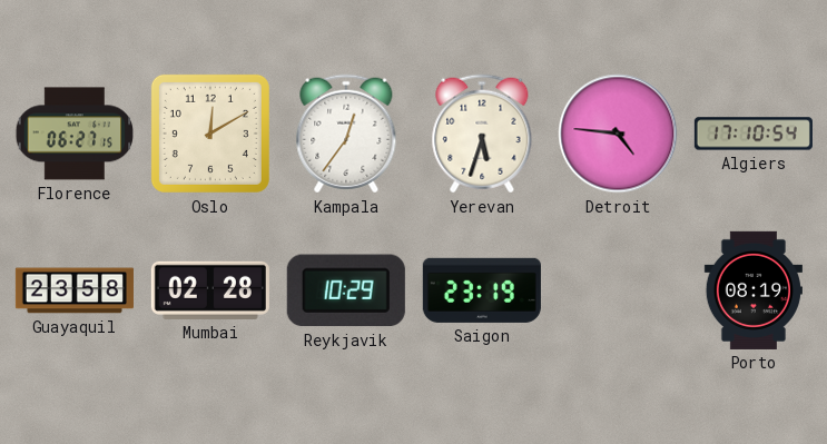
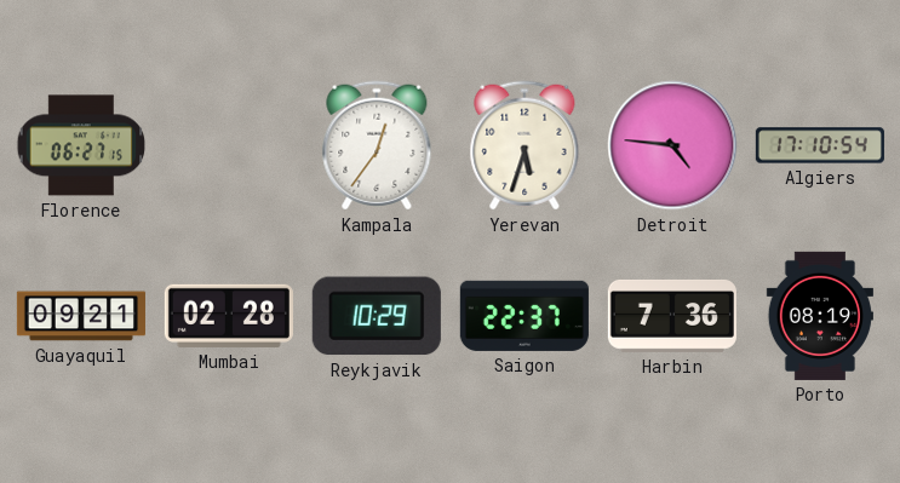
Oslo: 12:10 -> none (210, 134)
Guayaquil: 23:58 -> 09:21 (81, 316)
Saigon: 23:19 -> 22:37 (524, 316)
Harbin: none -> 7:36 (672, 316)
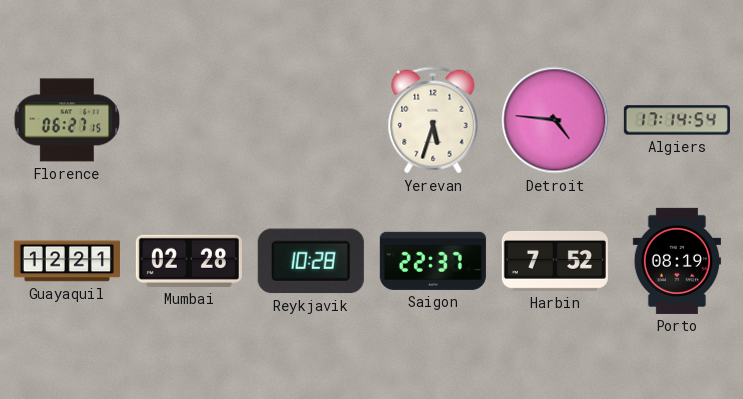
Kampala: 12:36 -> none (377, 145)
Algiers: 17:10 -> 17:14 (677, 120)
Guayaquil: 09:21 -> 12:21 (67, 261)
Reykjavik: 10:29 -> 10:28 (311, 261)
Harbin: 7:36 -> 7:52 (555, 261)
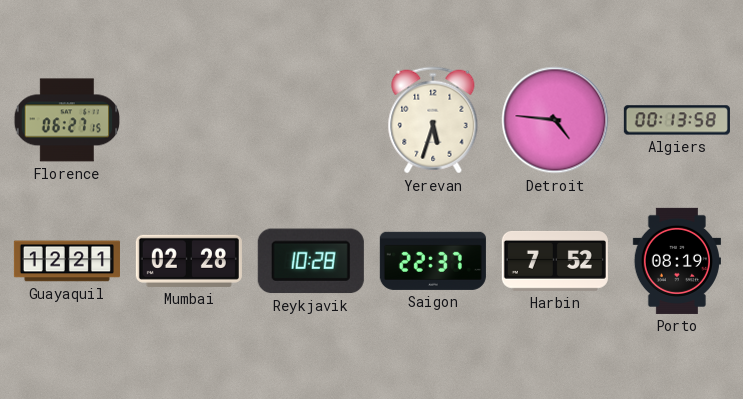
Algiers: 17:14 -> 00:13 (677, 120)
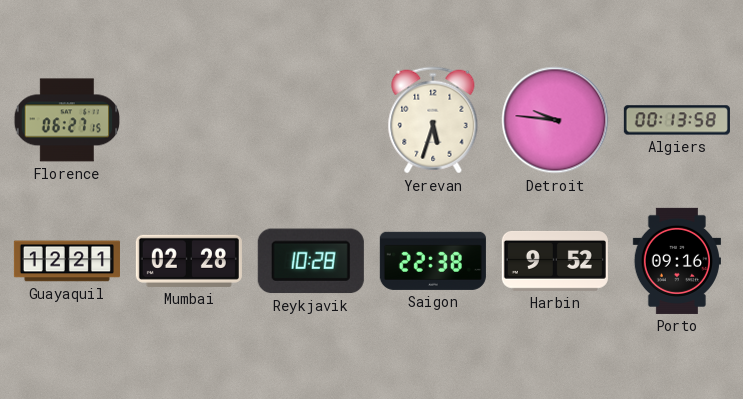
Detroit: 4:46 -> 9:46 (555, 120)
Saigon: 22:37 -> 22:38 (433, 261)
Harbin: 7:52 -> 9:52 (555, 261)
Porto: 08:19 -> 09:16 (677, 261)
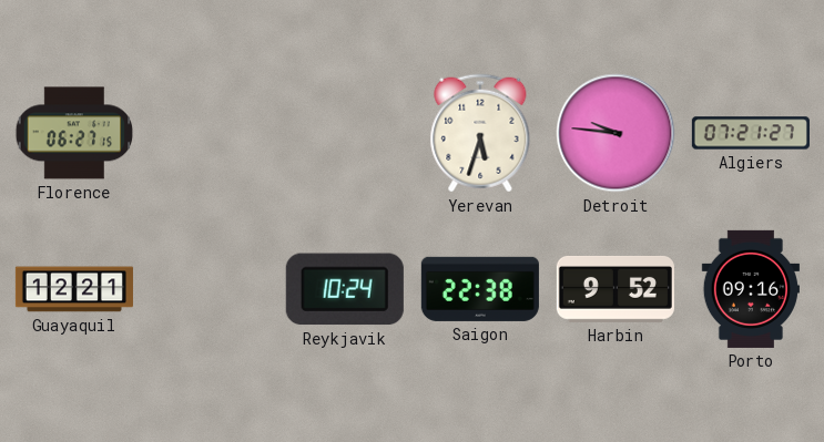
Algiers: 00:13 -> 07:21 (751, 133)
Mumbai: 02:28 -> none (189, 261)
Reykjavik: 10:28 -> 10:24 (345, 289)
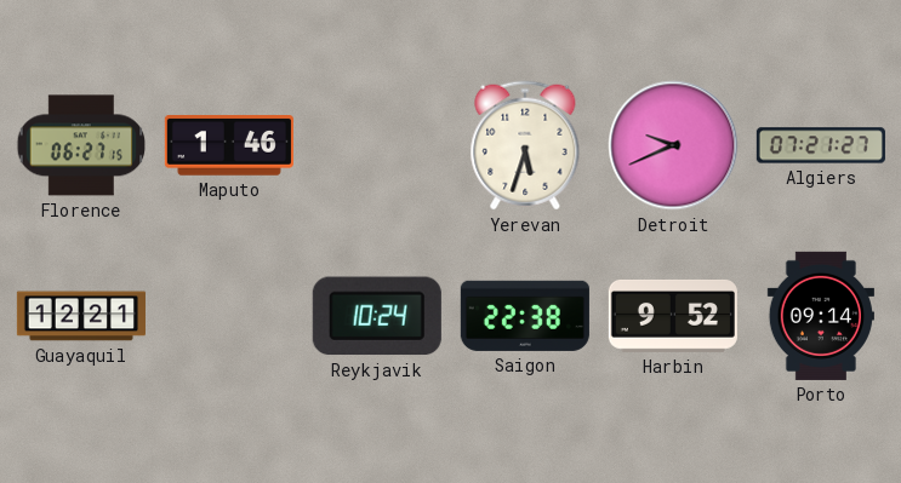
Maputo: none -> 1:46 (229, 146)
Detroit: 9:46 -> 9:41 (673, 145)
Porto: 09:16 -> 09:14 (821, 316)
